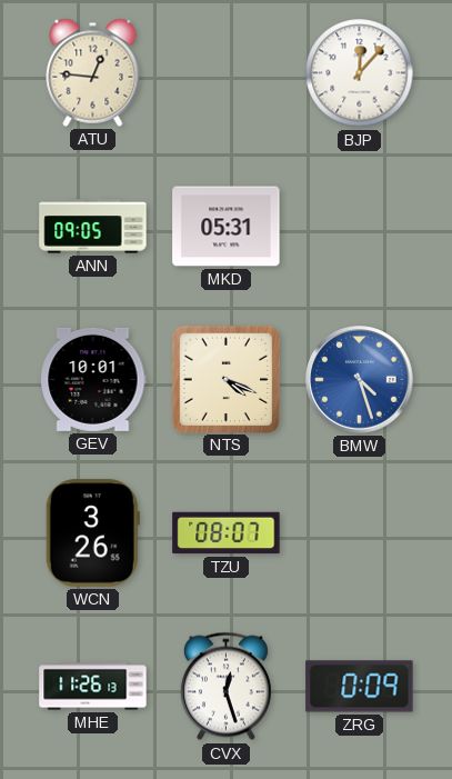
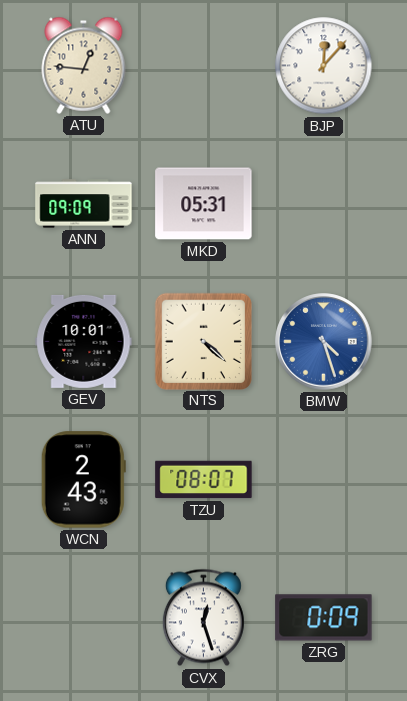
ANN: 09:05 -> 09:09 (84, 204)
NTS: 4:19 -> 4:22 (203, 341)
WCN: 3:26 -> 2:43 (83, 480)
MHE: 11:26 -> none (93, 687)
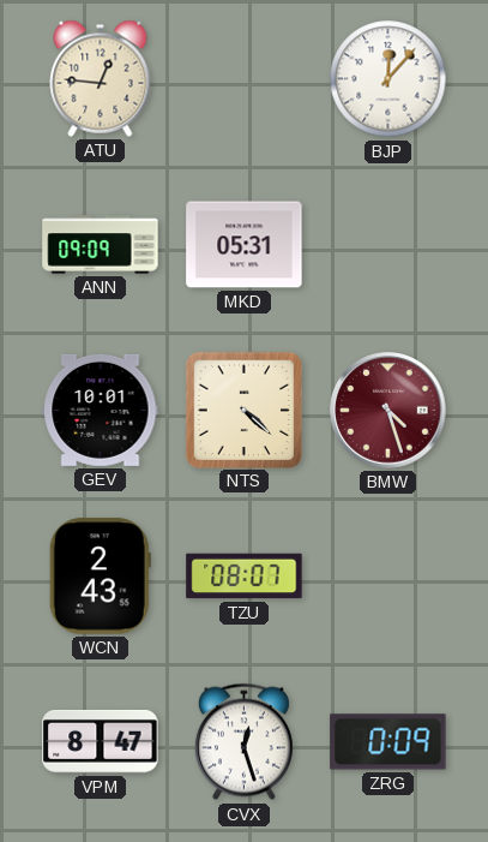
BMW dial: blue -> burgundy (388, 411)
VPM: none -> 8:47 (101, 741)
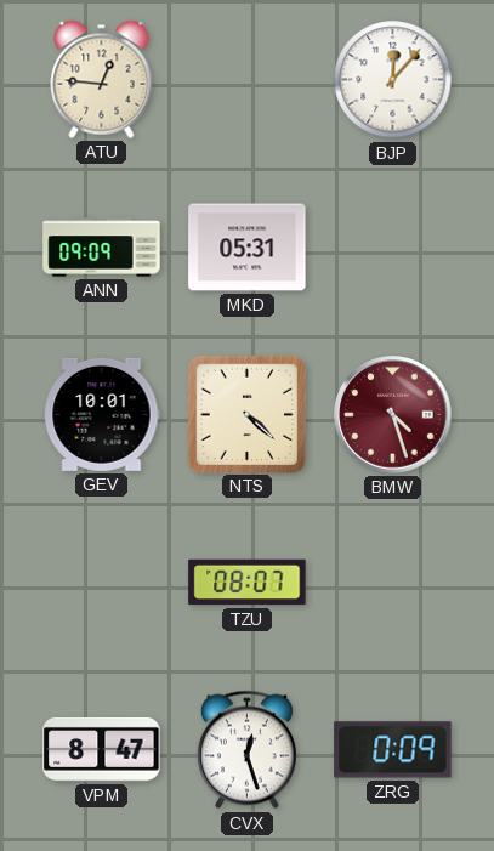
WCN: 2:43 -> none (100, 577)
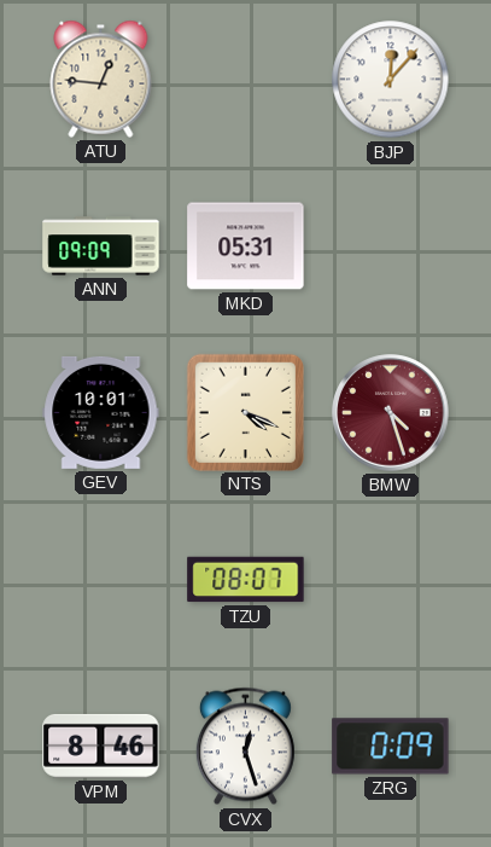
NTS: 4:22 -> 4:19 (245, 412)
VPM: 8:47 -> 8:46 (101, 746)
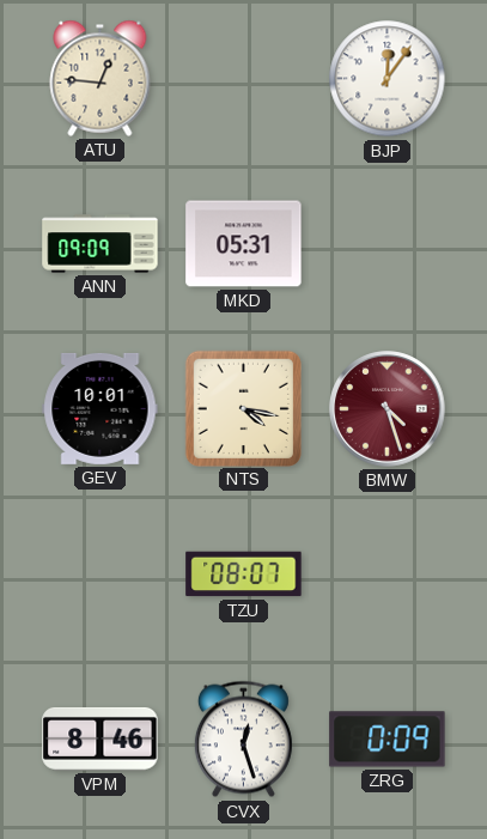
BJP: 12:07 -> 12:06 (388, 79)
NTS: 4:19 -> 4:17 (243, 408)
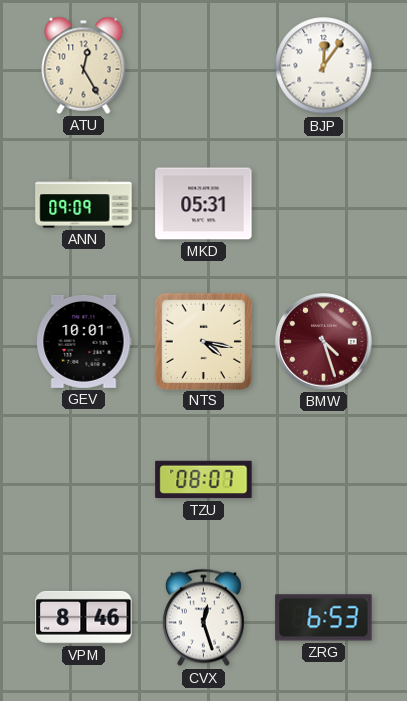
ATU: 12:46 -> 12:25 (84, 65)
ZRG: 0:09 -> 6:53 (324, 618)
